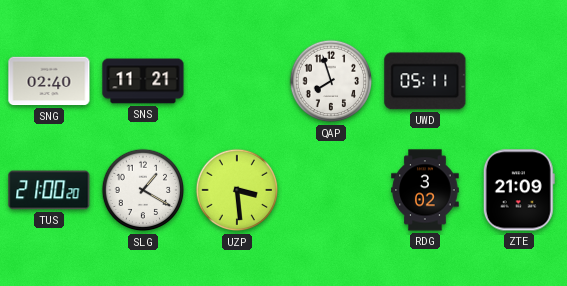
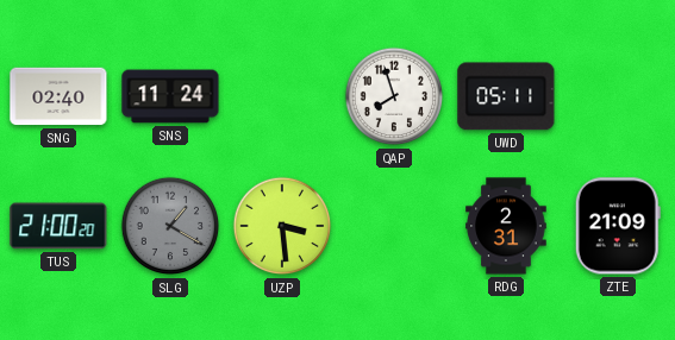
SNS: 11:21 -> 11:24 (170, 96)
SLG dial: white -> grey (170, 226)
RDG: 3:02 -> 2:31 (506, 226)
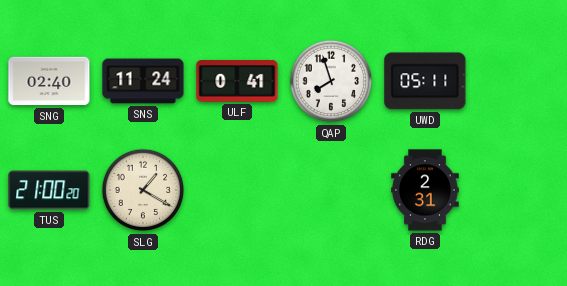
ULF: none -> 0:41 (237, 81)
SLG dial: grey -> cream (143, 190)
UZP: 3:29 -> none (282, 226)
ZTE: 21:09 -> none (618, 226)
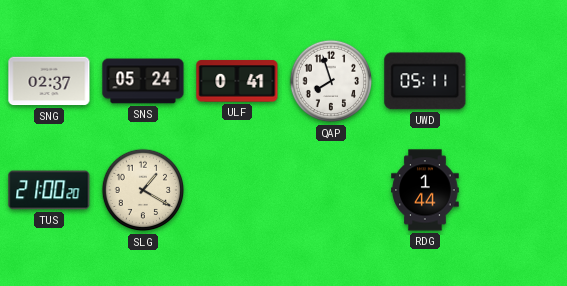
SNG: 02:40 -> 02:37 (49, 81)
SNS: 11:24 -> 05:24 (143, 81)
RDG: 2:31 -> 1:44 (425, 190)
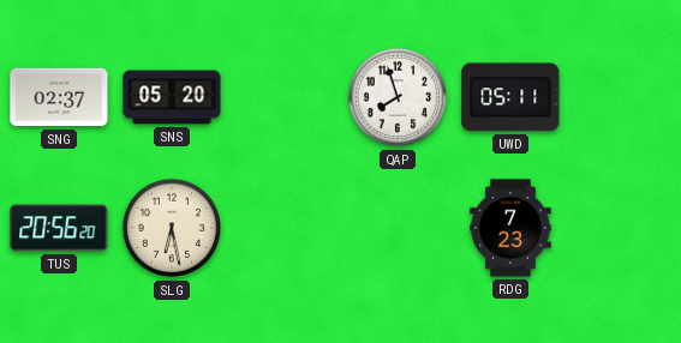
SNS: 05:24 -> 05:20 (172, 97)
ULF: 0:41 -> none (237, 81)
TUS: 21:00 -> 20:56 (59, 228)
SLG: 1:20 -> 6:28 (172, 228)
RDG: 1:44 -> 7:23 (510, 228)
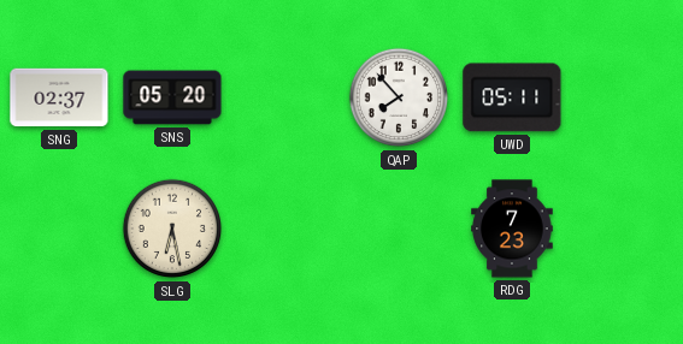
QAP: 7:57 -> 7:53 (399, 97)
TUS: 20:56 -> none (59, 228)
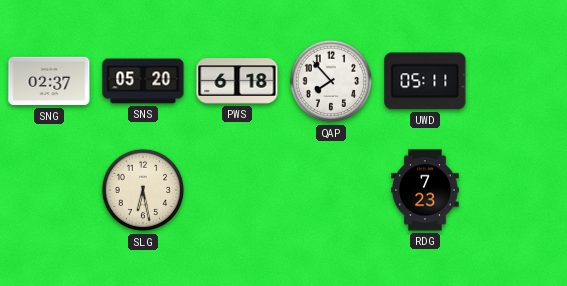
PWS: none -> 6:18 (237, 81)
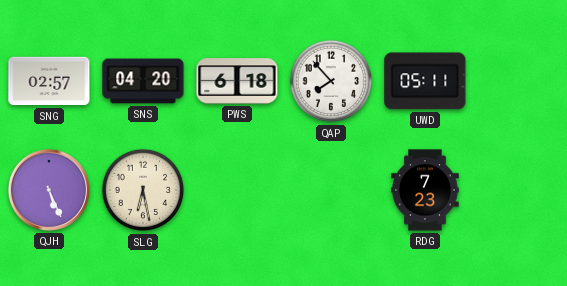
SNG: 02:37 -> 02:57 (49, 81)
SNS: 05:20 -> 04:20 (143, 81)
QJH: none -> 5:26 (49, 190)
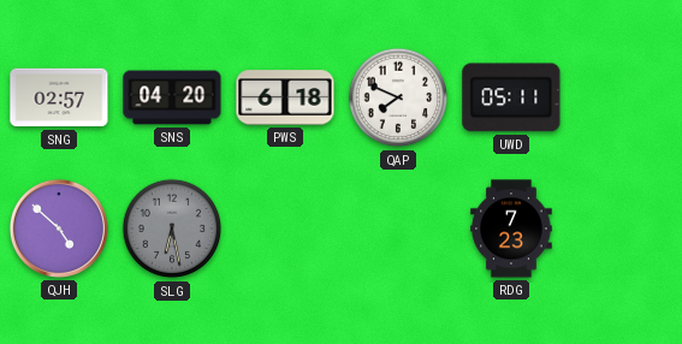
QAP: 7:53 -> 7:49 (398, 97)
QJH: 5:26 -> 4:52 (59, 229)
SLG dial: cream -> grey (172, 229)
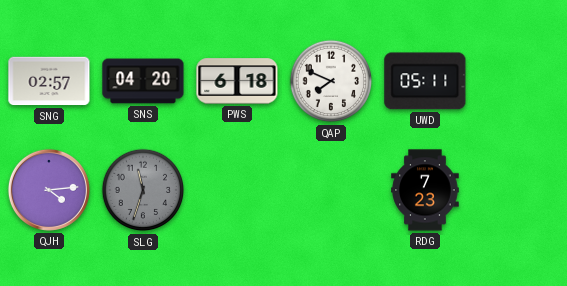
QJH: 4:52 -> 4:14 (49, 190)
SLG: 6:28 -> 11:33 (143, 190)
